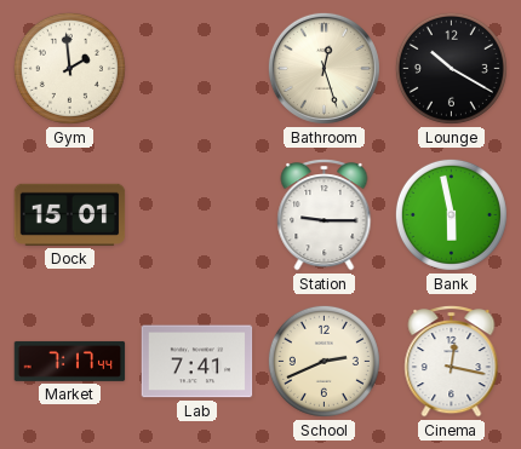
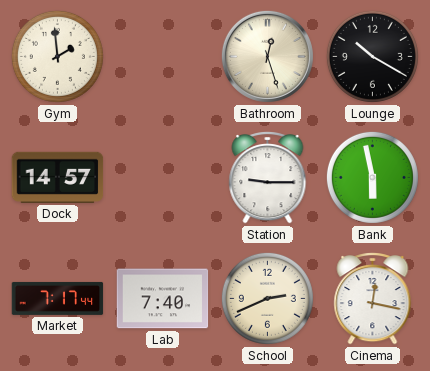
Dock: 15:01 -> 14:57 (58, 177)
Lab: 7:41 -> 7:40 (163, 299)
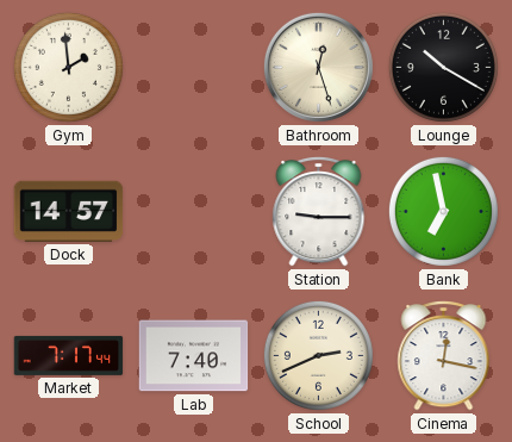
Bank: 5:58 -> 6:58 (443, 211)
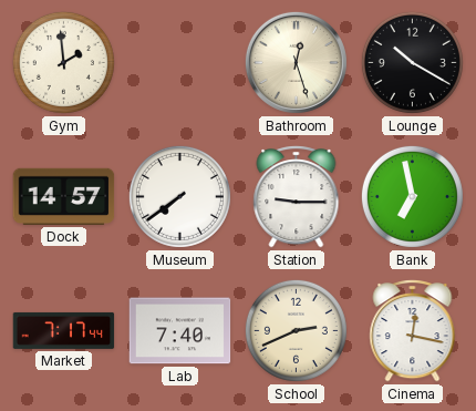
Museum: none -> 7:39 (179, 196)
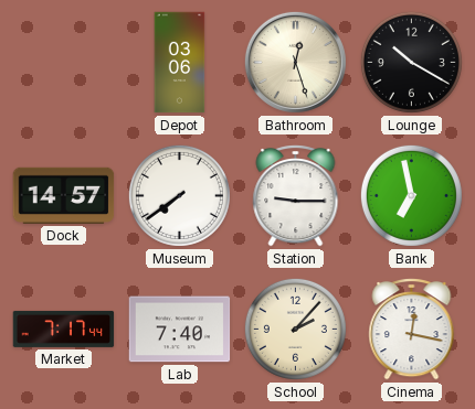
Gym: 1:59 -> none (63, 62)
Depot: none -> 03:06 (180, 63)
School: 2:41 -> 2:07 (295, 329)
